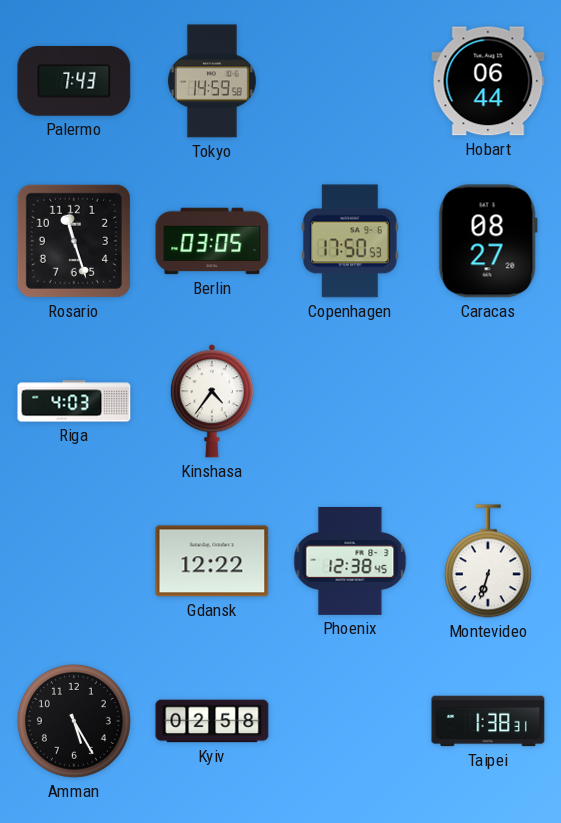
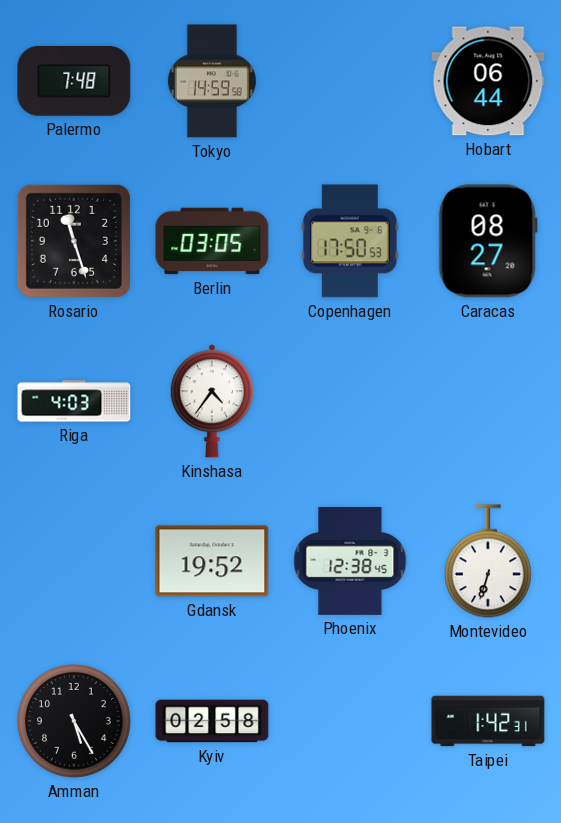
Palermo: 7:43 -> 7:48 (74, 81)
Gdansk: 12:22 -> 19:52 (212, 561)
Taipei: 1:38 -> 1:42 (488, 721)
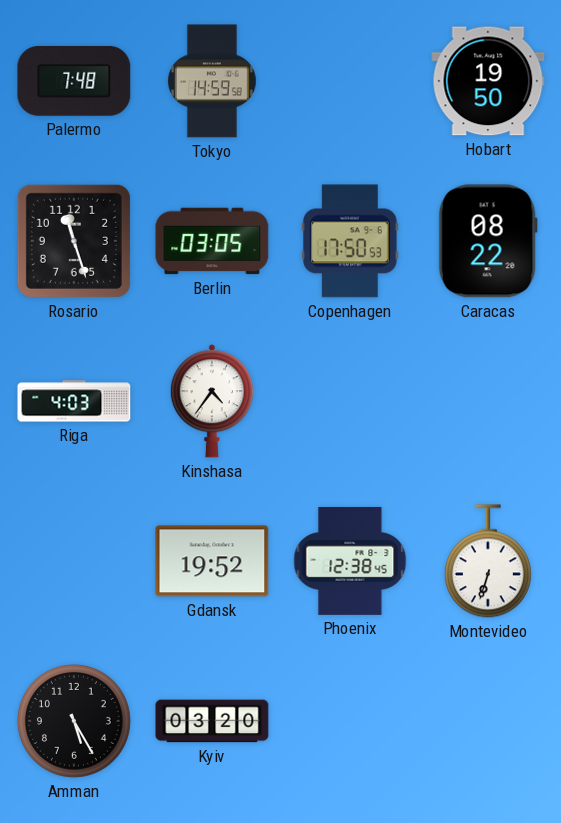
Hobart: 06:44 -> 19:50 (488, 81)
Caracas: 08:27 -> 08:22 (488, 241)
Kyiv: 02:58 -> 03:20 (212, 721)
Taipei: 1:42 -> none (488, 721)
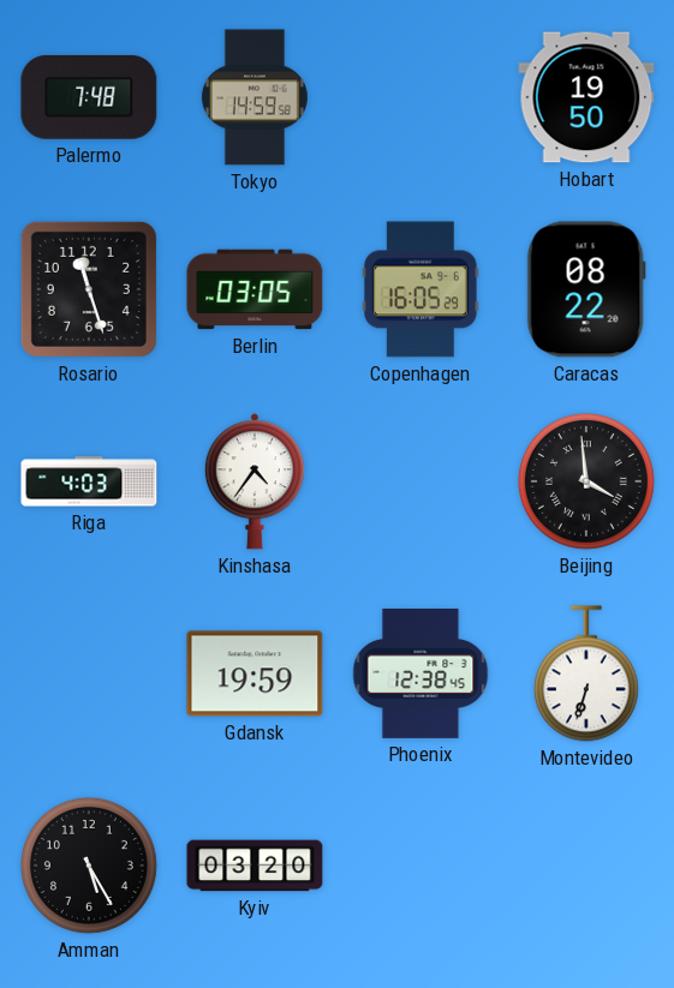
Copenhagen: 17:50 -> 16:05 (420, 289)
Beijing: none -> 3:59 (586, 481)
Gdansk: 19:52 -> 19:59 (255, 673)
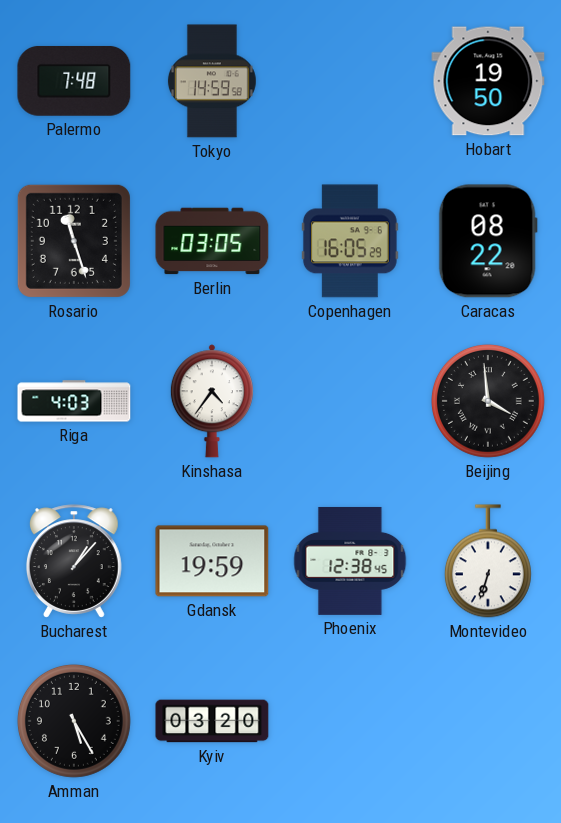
Bucharest: none -> 1:07 (74, 561)
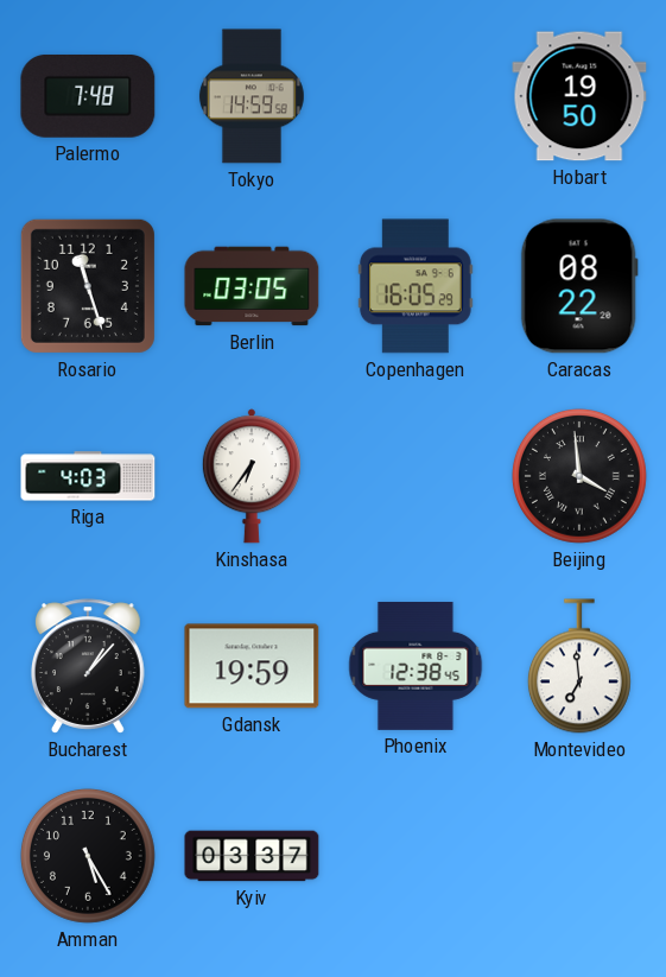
Kinshasa: 4:36 -> 6:36 (252, 476)
Montevideo: 6:33 -> 6:59 (579, 666)
Kyiv: 03:20 -> 03:37 (252, 856)
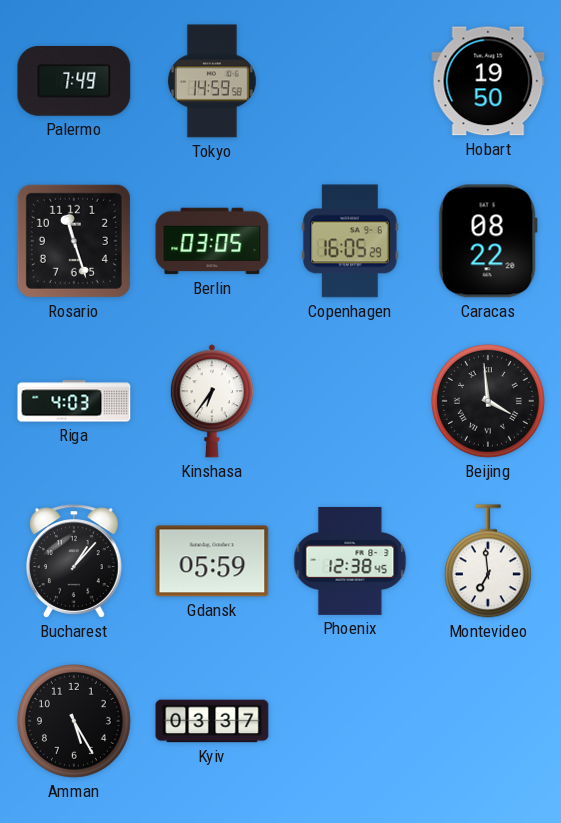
Palermo: 7:48 -> 7:49 (74, 81)
Gdansk: 19:59 -> 05:59 (212, 561)
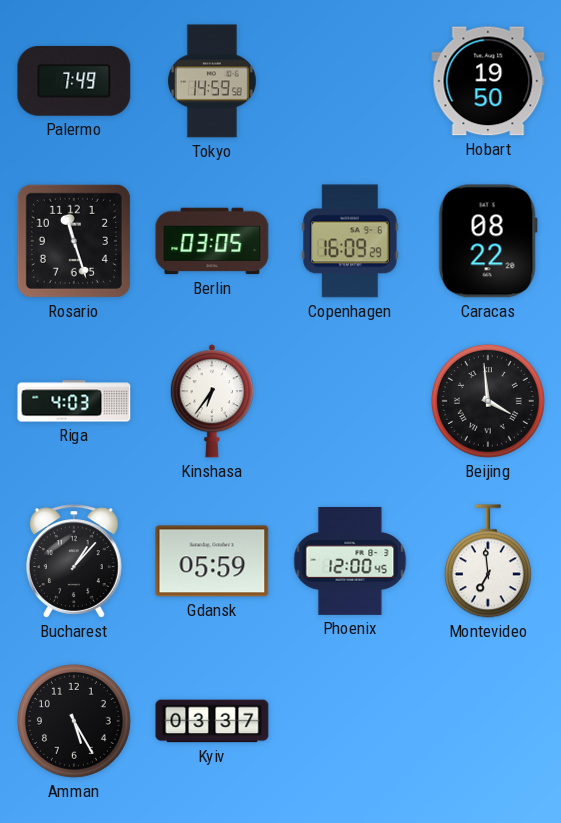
Copenhagen: 16:05 -> 16:09 (350, 241)
Phoenix: 12:38 -> 12:00 (350, 561)
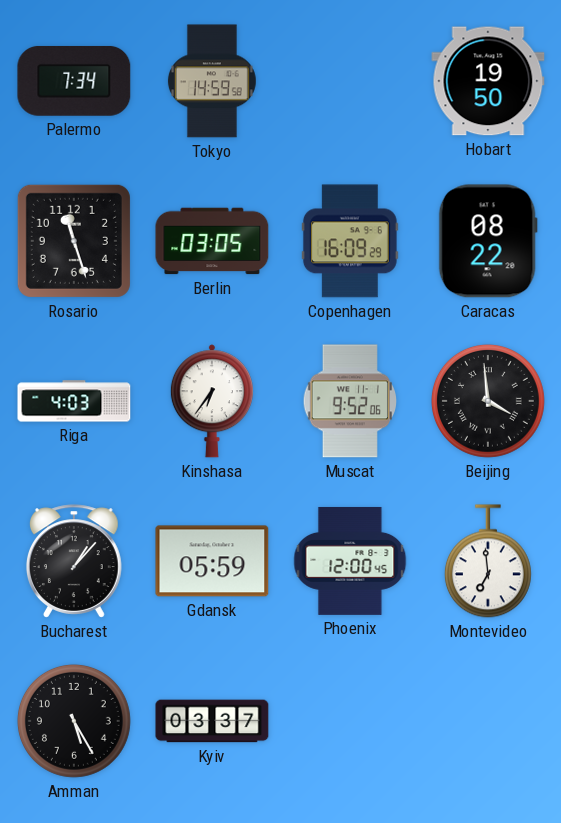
Palermo: 7:49 -> 7:34 (74, 81)
Muscat: none -> 9:52 (349, 401)
